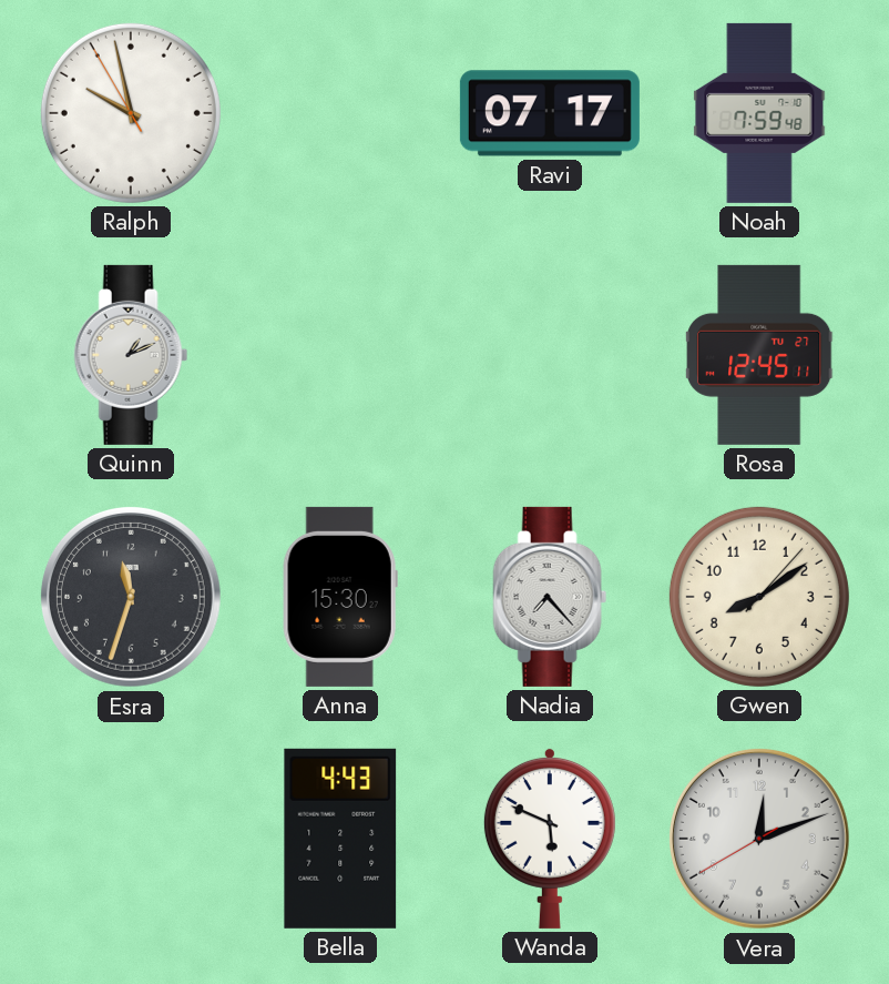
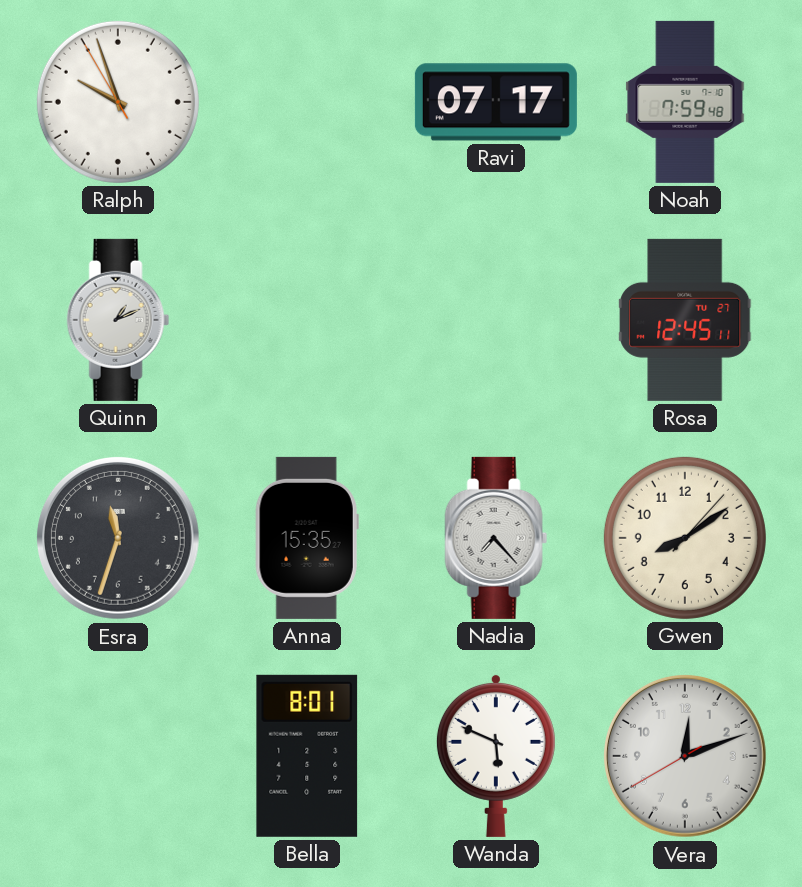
Ralph: 9:57 -> 9:56 (118, 102)
Anna: 15:30 -> 15:35 (307, 538)
Bella: 4:43 -> 8:01 (307, 756)
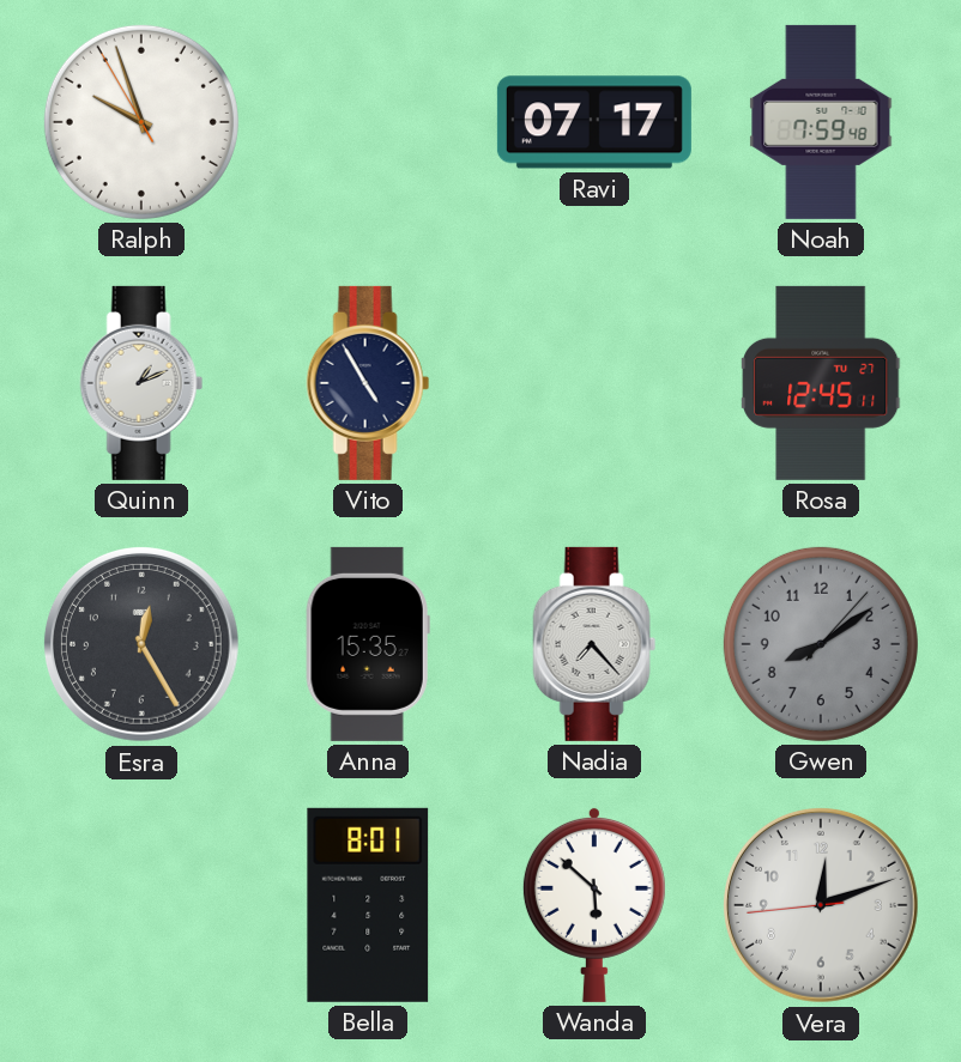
Vito: none -> 4:55 (368, 383)
Esra: 11:33 -> 12:25 (141, 644)
Gwen dial: cream -> grey (821, 644)
Wanda: 5:49 -> 5:52 (594, 904)
Vera: 12:11:40 -> 12:11:44 (821, 905)
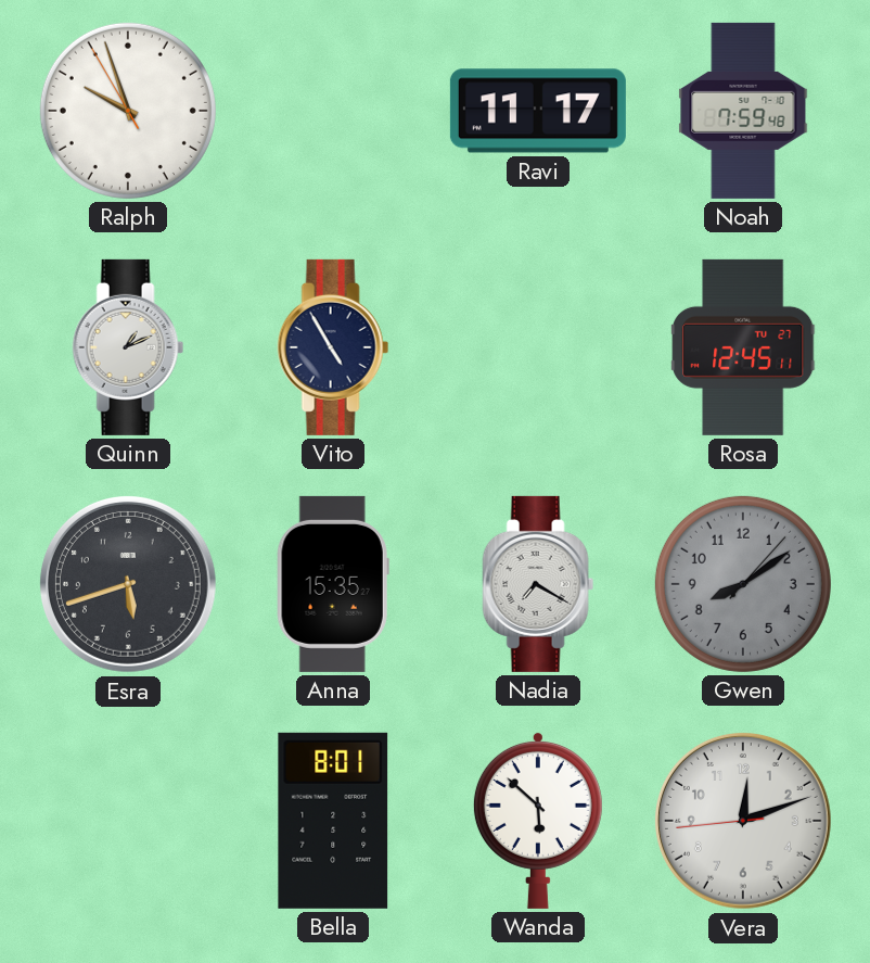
Ravi: 07:17 -> 11:17 (538, 111)
Esra: 12:25 -> 5:42 (128, 584)
Nadia: 7:23 -> 7:20 (538, 584)
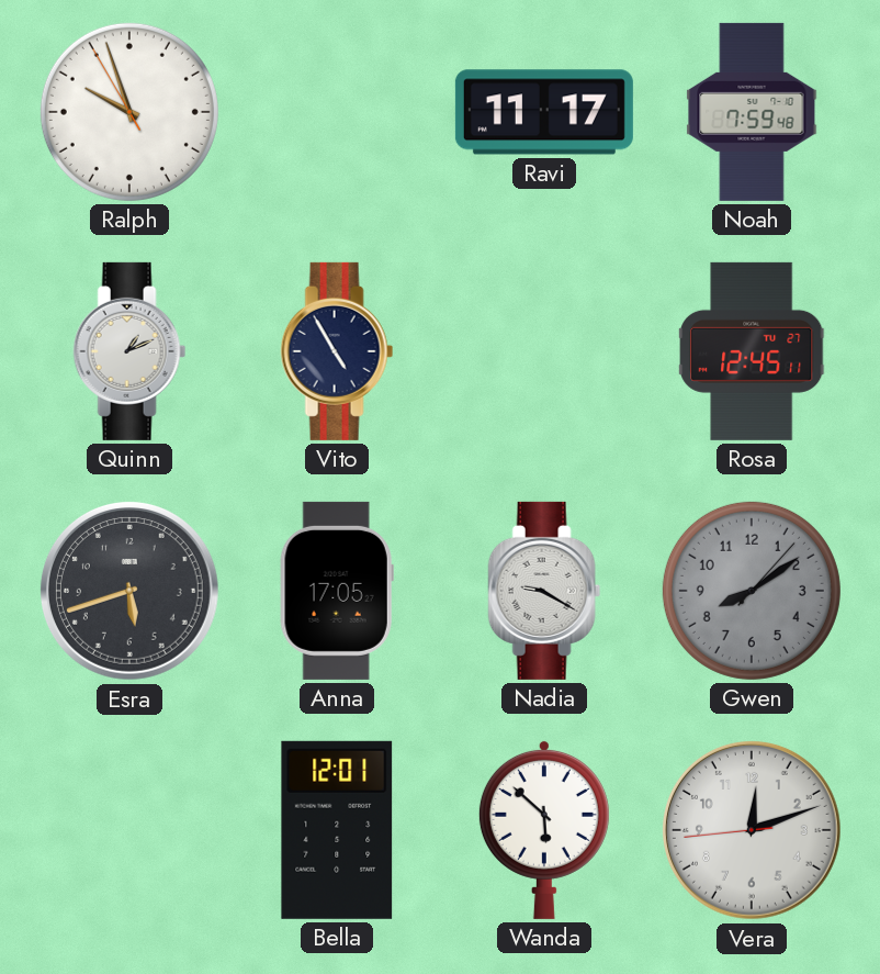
Anna: 15:35 -> 17:05 (337, 591)
Nadia: 7:20 -> 9:20 (544, 591)
Bella: 8:01 -> 12:01 (337, 830)
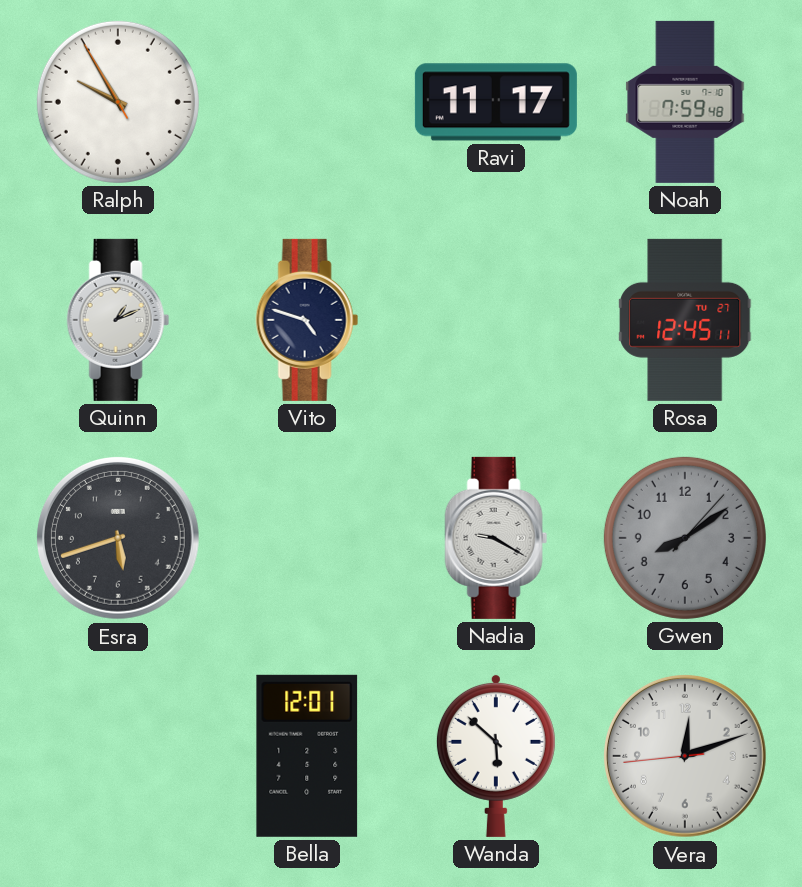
Ralph: 9:56 -> 9:54 (118, 102)
Vito: 4:55 -> 4:48 (307, 320)
Anna: 17:05 -> none (337, 591)
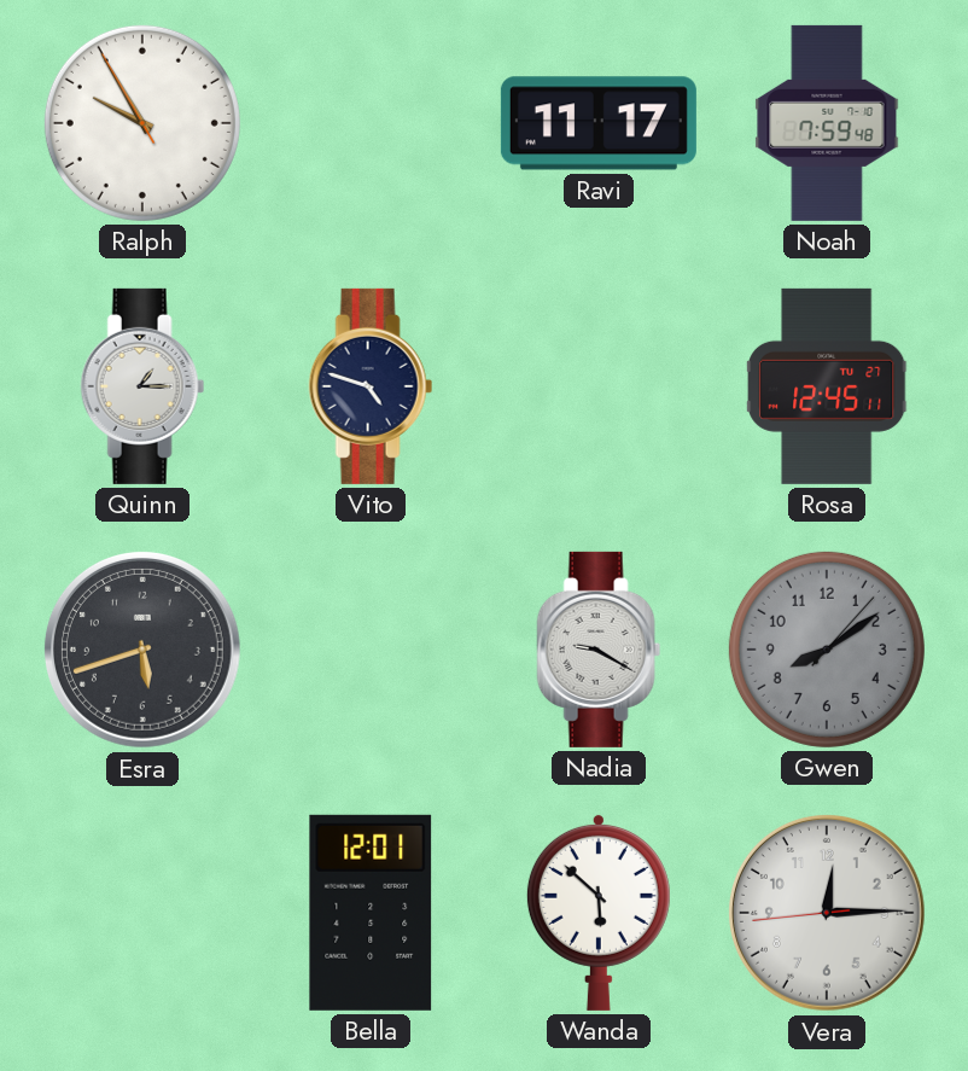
Quinn: 1:11 -> 1:15 (142, 386)
Vera: 12:11 -> 12:14 (827, 913)
